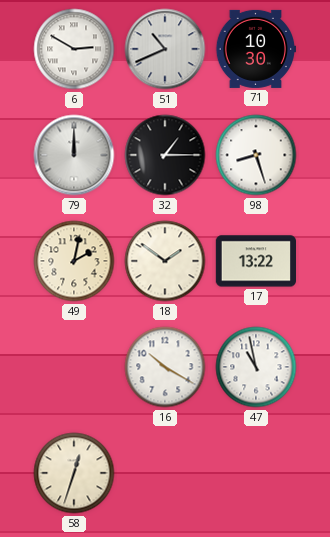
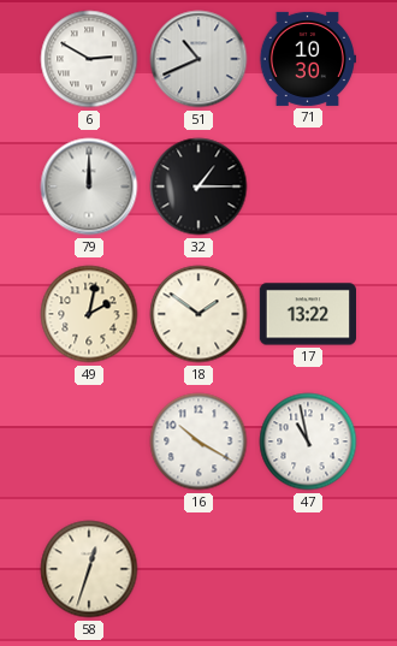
98: 8:27 -> none (256, 155)
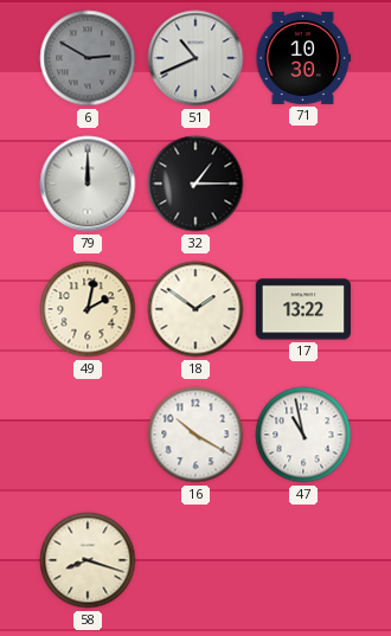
6 dial: white -> grey (88, 58)
58: 12:33 -> 8:18 (88, 560)
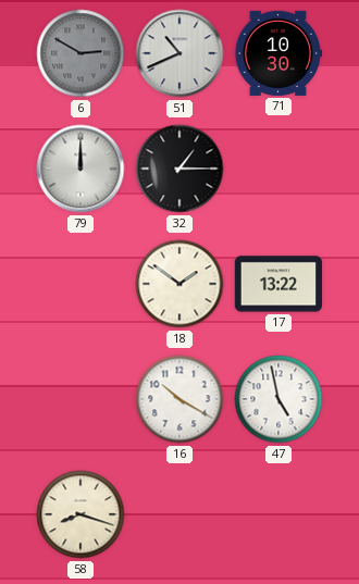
49: 2:02 -> none (88, 309)
47: 10:58 -> 4:58 (278, 399)
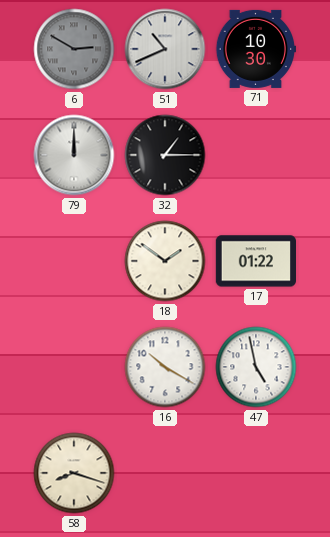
17: 13:22 -> 01:22 (255, 261)
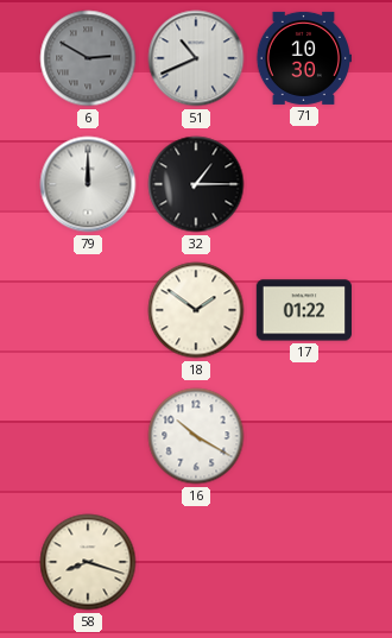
47: 4:58 -> none (256, 367)
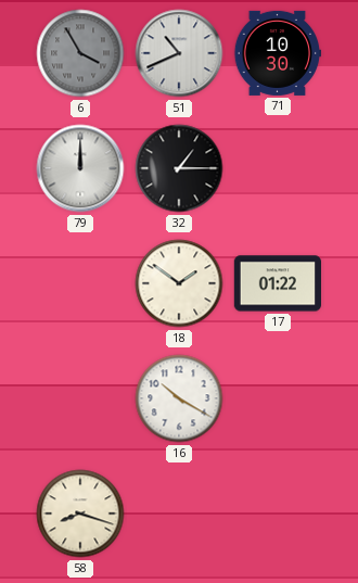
6: 2:50 -> 3:55 (80, 53)
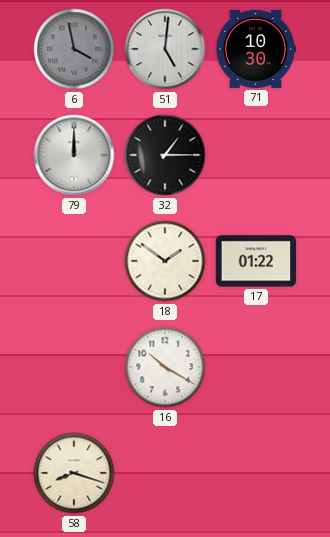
6: 3:55 -> 3:58 (74, 49)
51: 10:41 -> 5:01 (165, 49)
